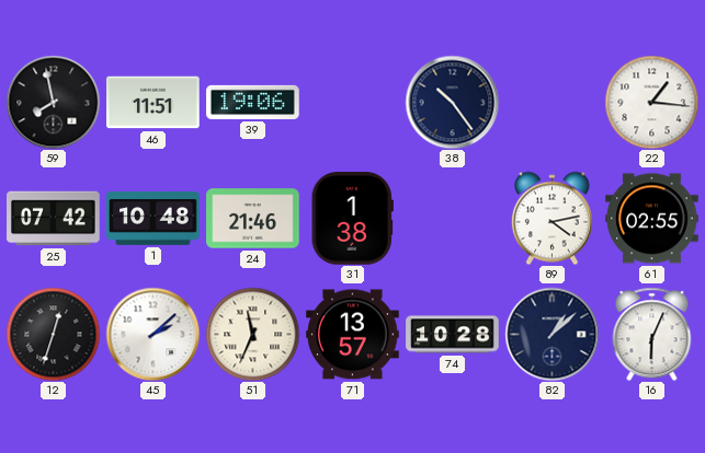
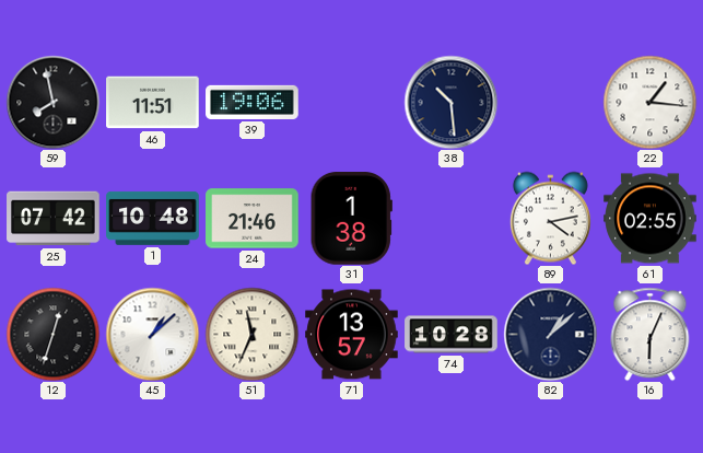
38: 10:24 -> 10:29 (450, 102)
45: 2:08 -> 1:08 (152, 334)
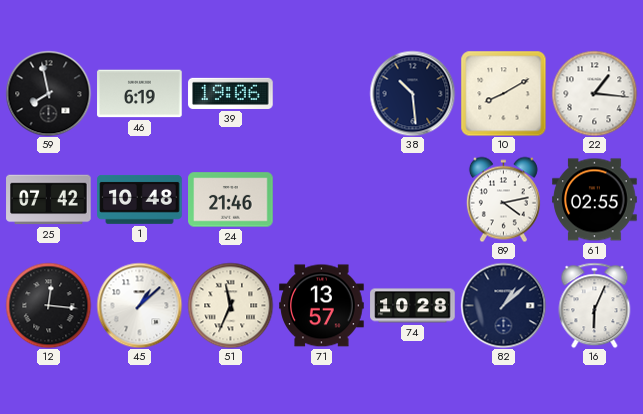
46: 11:51 -> 6:19 (140, 94)
10: none -> 8:10 (503, 93)
31: 1:38 -> none (351, 219)
12: 12:33 -> 12:16 (48, 305)
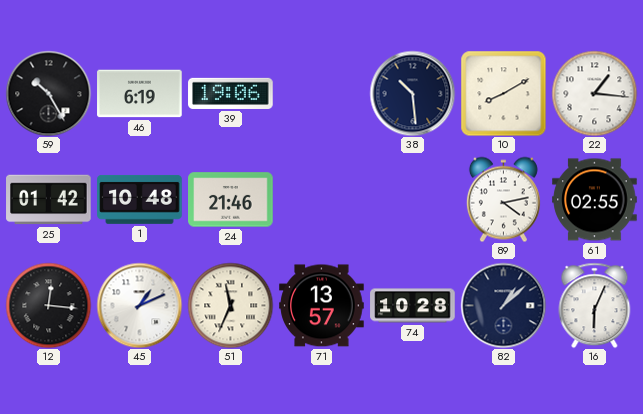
59: 7:58 -> 10:25 (48, 93)
25: 07:42 -> 01:42 (49, 200)
45: 1:08 -> 1:11 (139, 305)
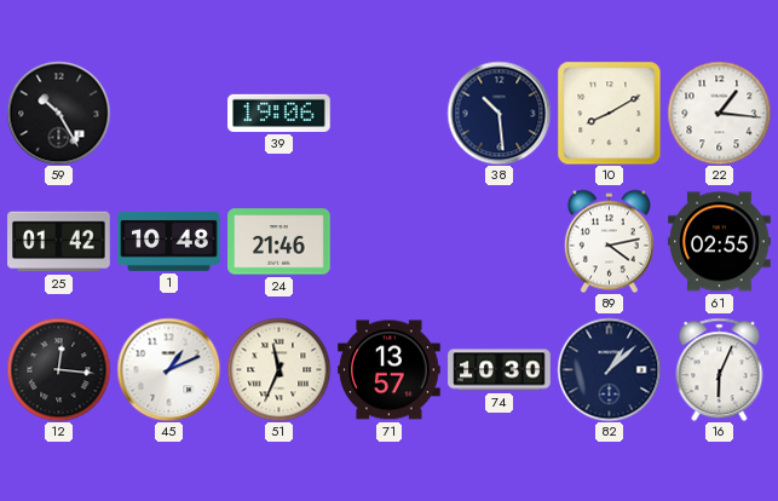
46: 6:19 -> none (140, 94)
74: 10:28 -> 10:30 (500, 370)
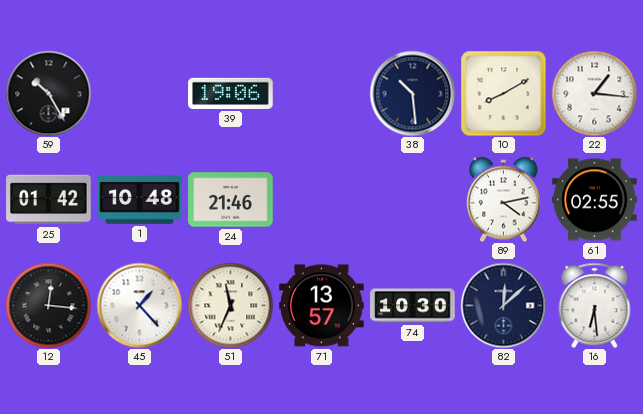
45: 1:11 -> 1:23 (139, 305)
82: 1:08 -> 12:08 (503, 305)
16: 6:04 -> 6:29 (595, 305)
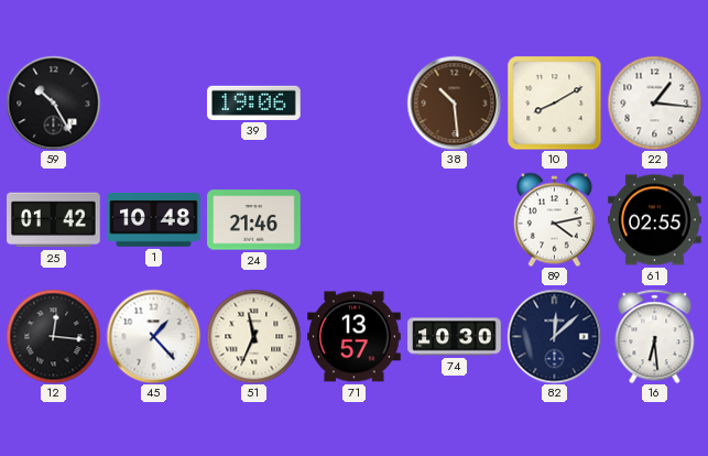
38 dial: navy -> brown (454, 102)
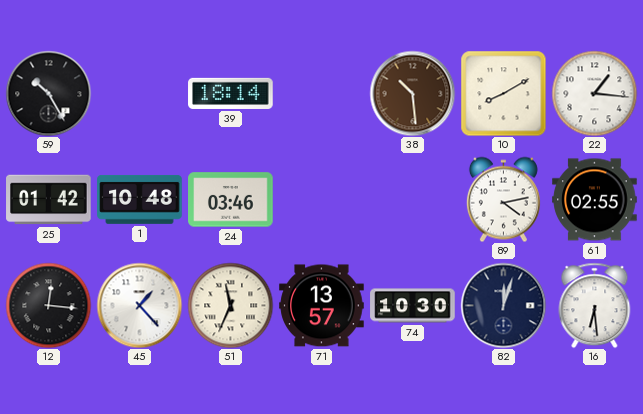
39: 19:06 -> 18:14 (231, 93)
24: 21:46 -> 03:46 (231, 200)
82: 12:08 -> 12:03 (503, 305)
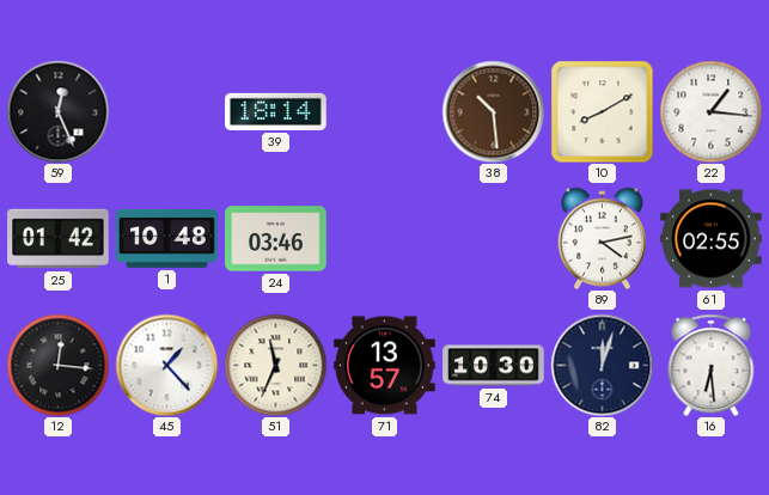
59: 10:25 -> 12:26 (57, 111)
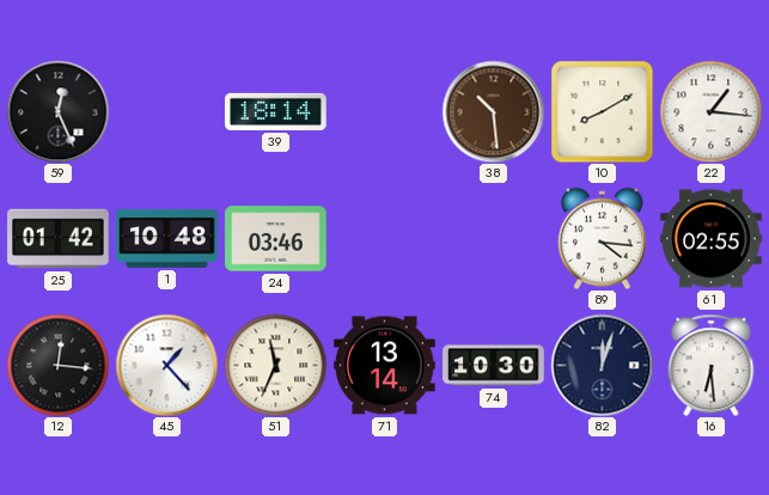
89: 4:13 -> 4:16 (602, 238)
71: 13:57 -> 13:14 (385, 366)
